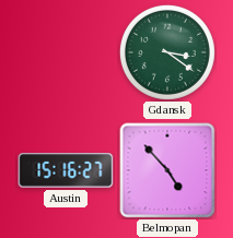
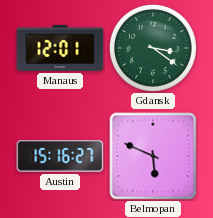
Manaus: none -> 12:01 (60, 48)
Belmopan: 4:53 -> 5:49 (153, 156)
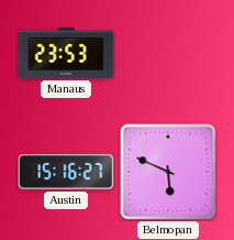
Manaus: 12:01 -> 23:53 (66, 53)
Gdansk: 3:21 -> none (153, 48)
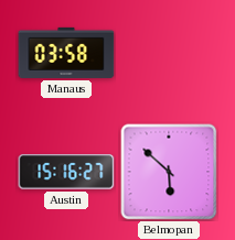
Manaus: 23:53 -> 03:58 (66, 53)
Belmopan: 5:49 -> 5:52 (169, 172)
